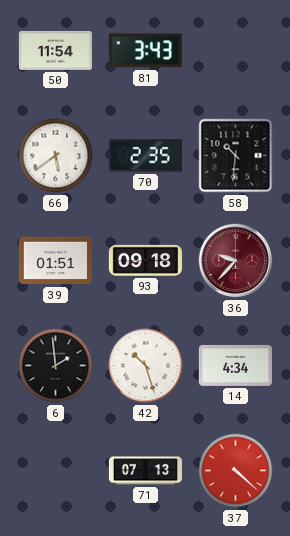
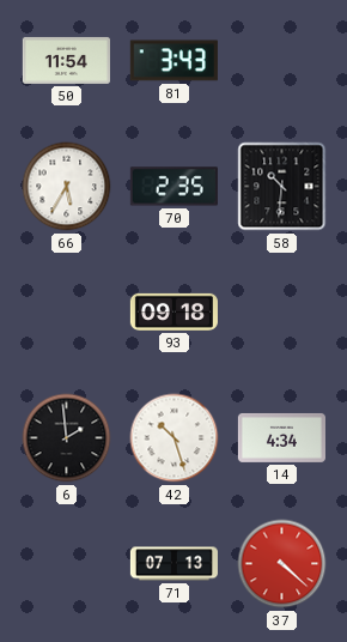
66: 5:39 -> 5:35 (67, 187)
39: 01:51 -> none (55, 261)
36: 9:37 -> none (236, 261)
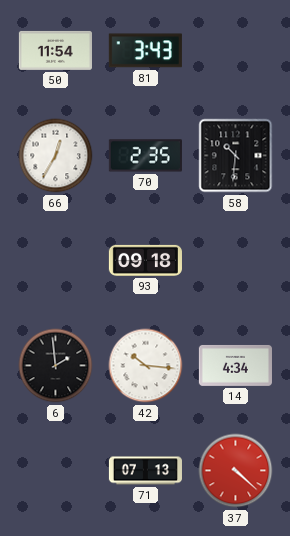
66: 5:35 -> 12:35 (56, 156)
42: 10:27 -> 10:16 (146, 366)
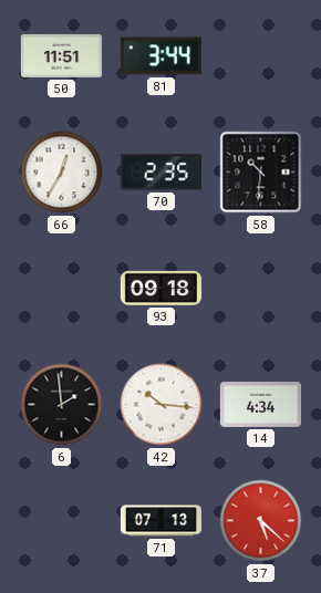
50: 11:54 -> 11:51 (61, 55)
81: 3:43 -> 3:44 (161, 56)
37: 4:22 -> 5:22 (261, 521)
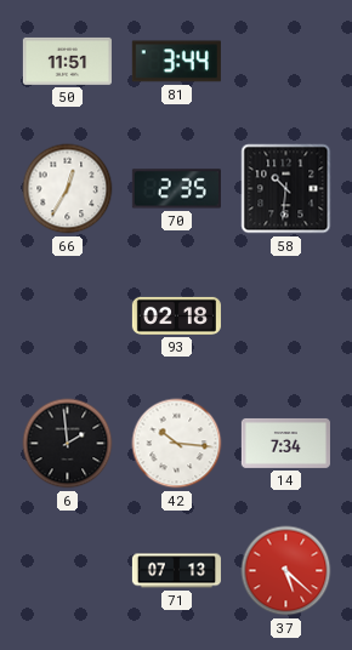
93: 09:18 -> 02:18 (176, 315)
14: 4:34 -> 7:34 (285, 443)
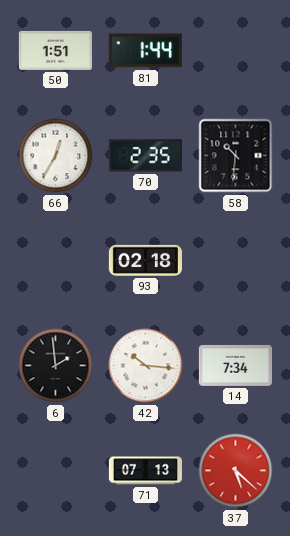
50: 11:51 -> 1:51 (55, 50)
81: 3:44 -> 1:44 (145, 51)
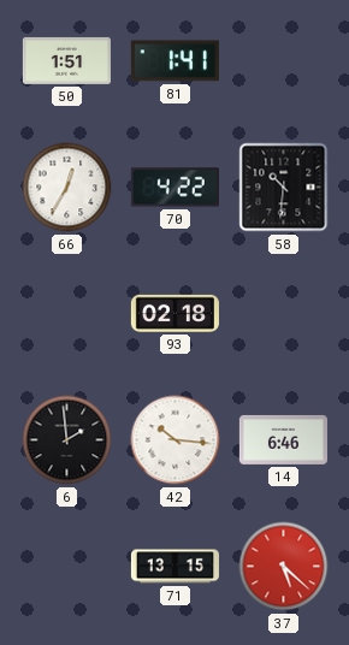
81: 1:44 -> 1:41 (174, 61)
70: 2:35 -> 4:22 (174, 188)
14: 7:34 -> 6:46 (283, 439)
71: 07:13 -> 13:15 (174, 567)
